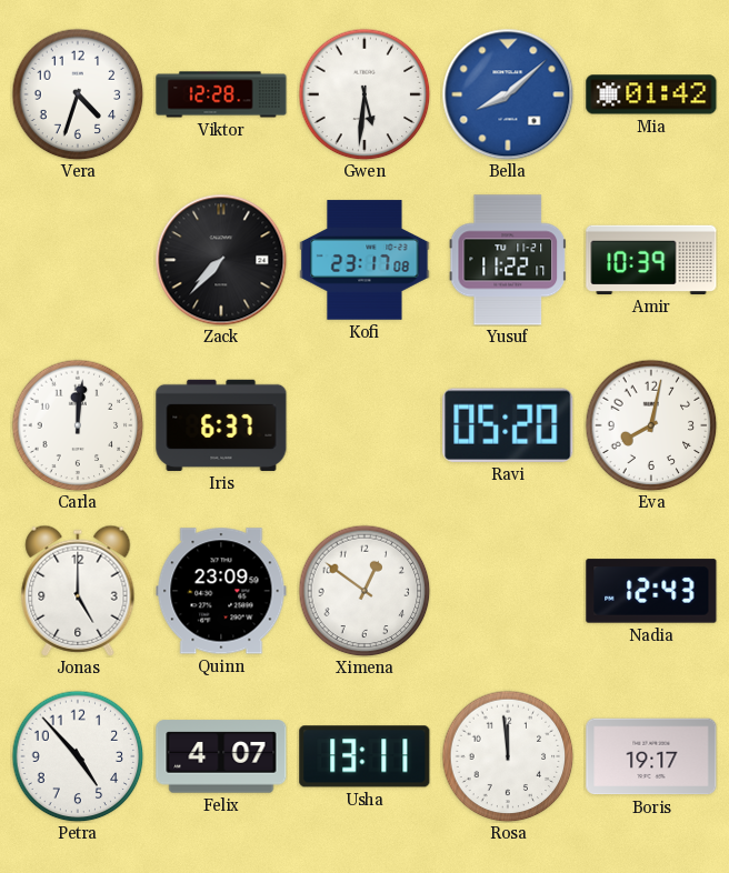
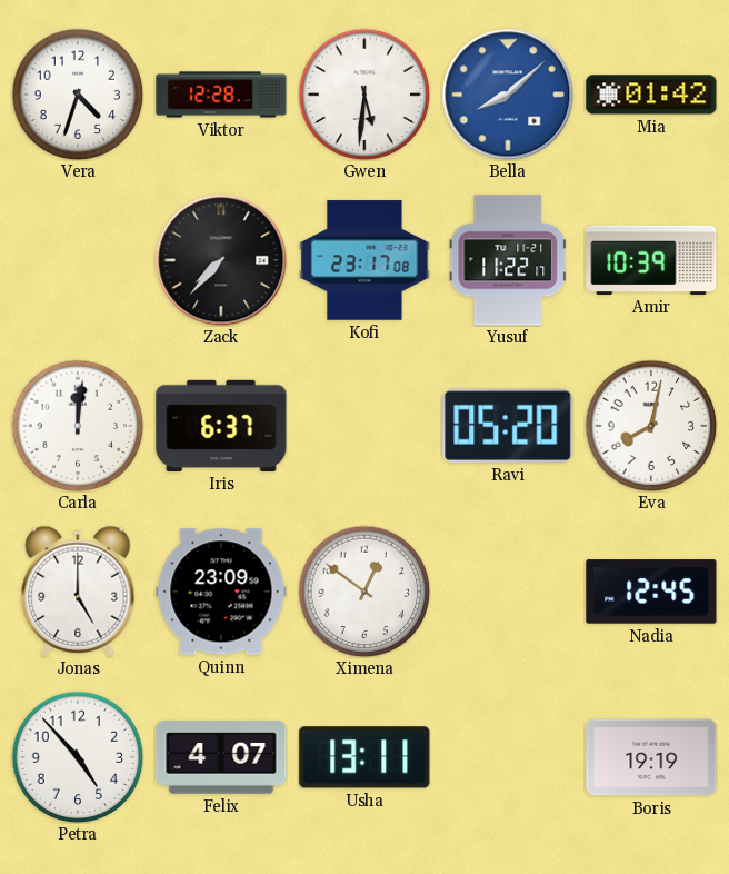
Nadia: 12:43 -> 12:45 (651, 592)
Rosa: 11:59 -> none (508, 756)
Boris: 19:17 -> 19:19 (651, 757)
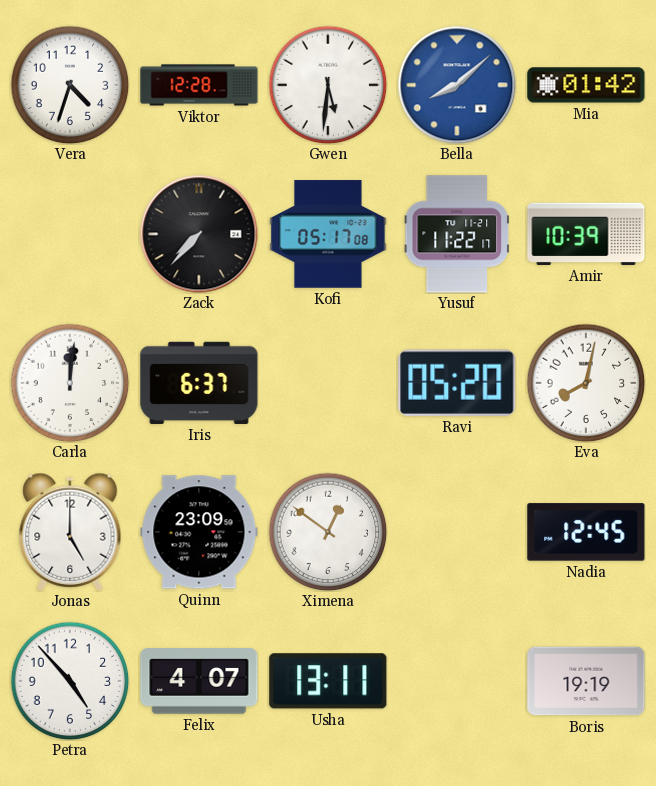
Kofi: 23:17 -> 05:17 (328, 234)
